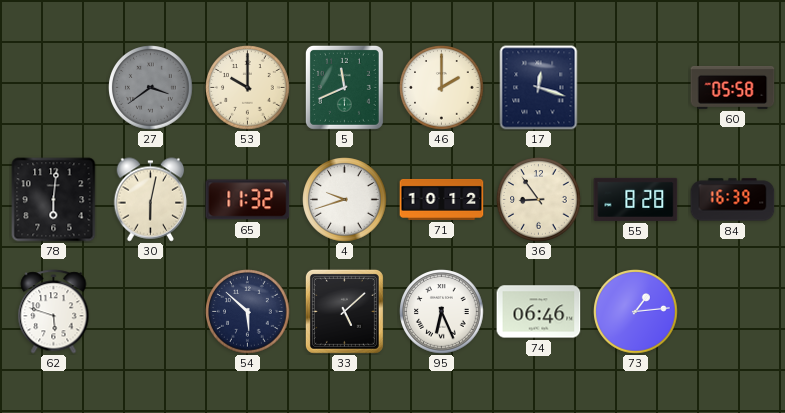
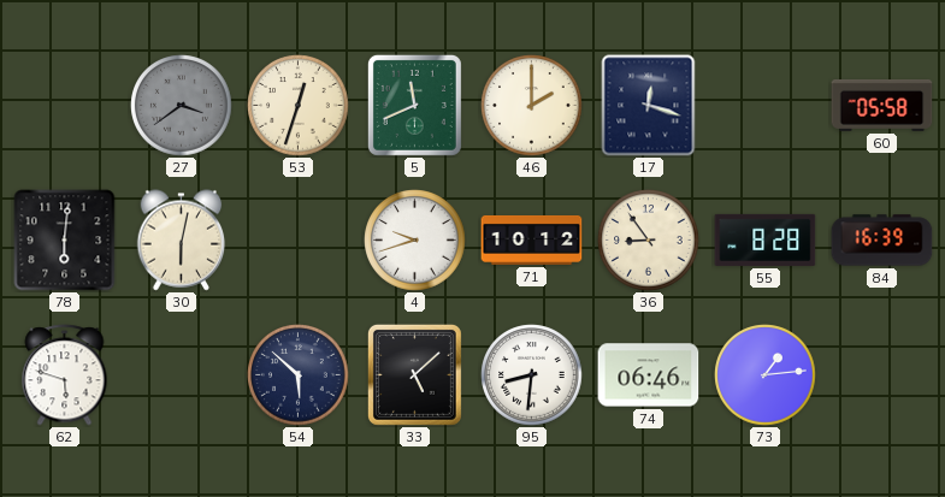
53: 10:00 -> 12:33 (299, 106)
65: 11:32 -> none (248, 200)
95: 6:26 -> 8:31 (532, 375)
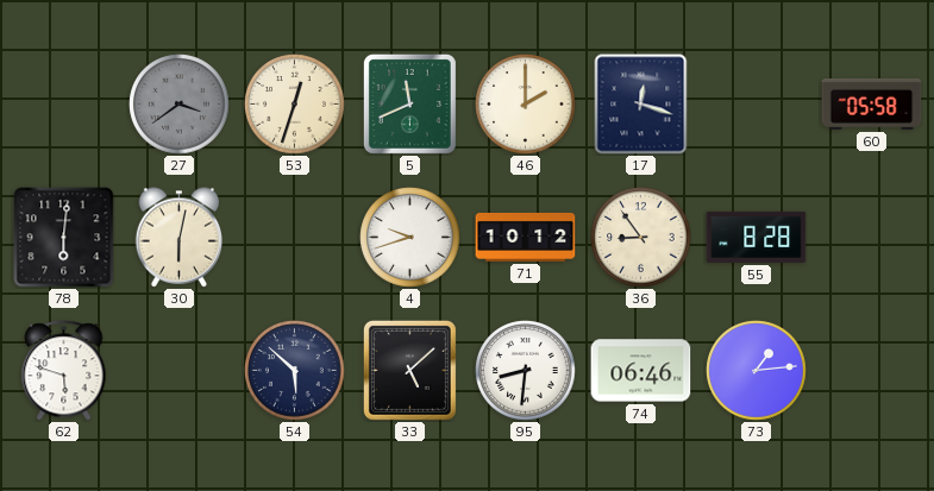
84: 16:39 -> none (882, 241)
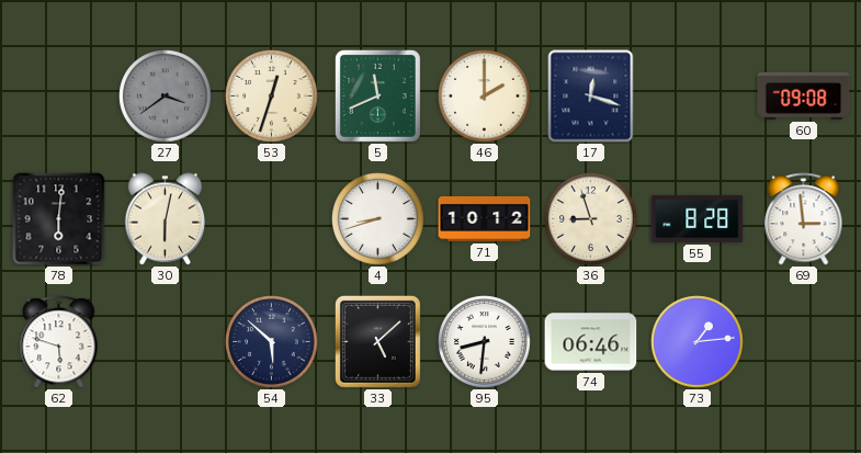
60: 05:58 -> 09:08 (804, 95)
4: 9:42 -> 8:42 (378, 219)
36: 8:54 -> 8:57 (591, 219)
69: none -> 2:59 (804, 219)
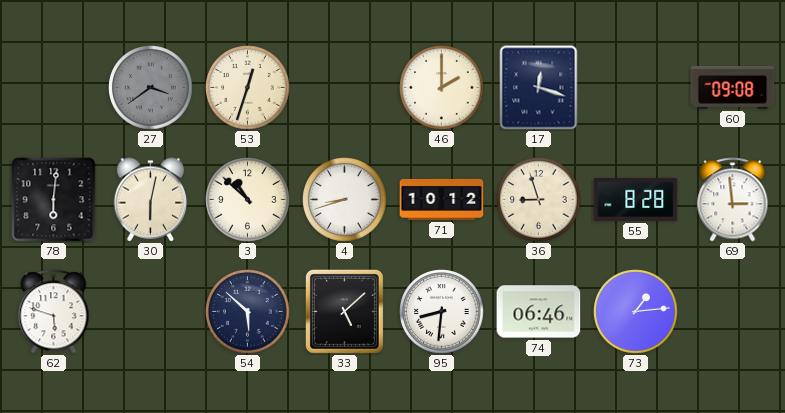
5: 11:41 -> none (377, 95)
3: none -> 10:52 (248, 200)
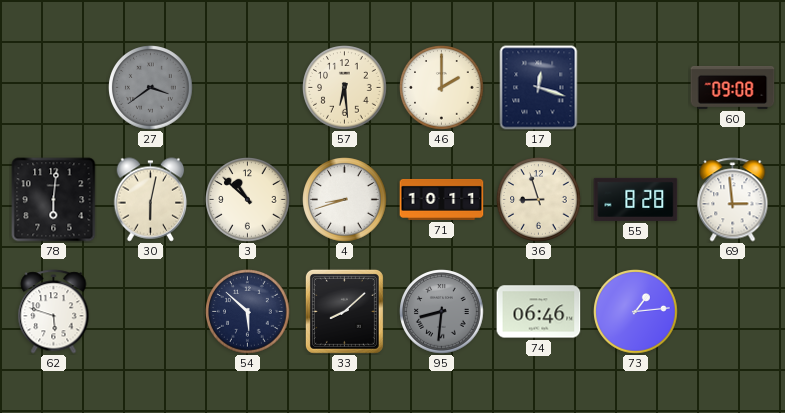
53: 12:33 -> none (248, 88)
57: none -> 6:29 (345, 88)
71: 10:12 -> 10:11 (442, 199)
33: 5:08 -> 8:08 (344, 311)
95 dial: white -> grey (442, 312)
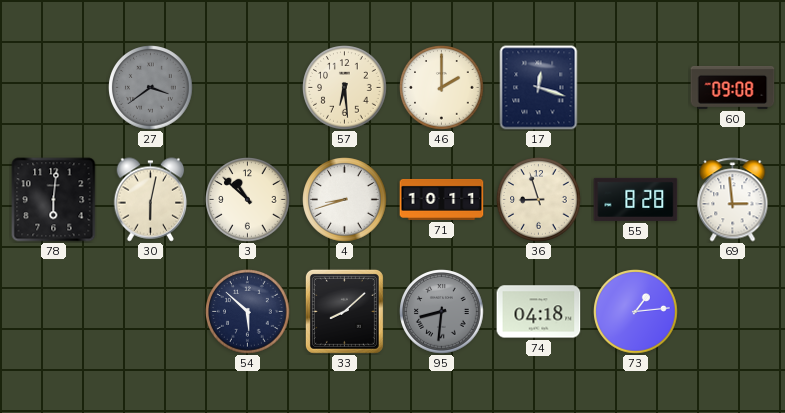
62: 5:48 -> none (54, 312)
74: 06:46 -> 04:18 (539, 312)
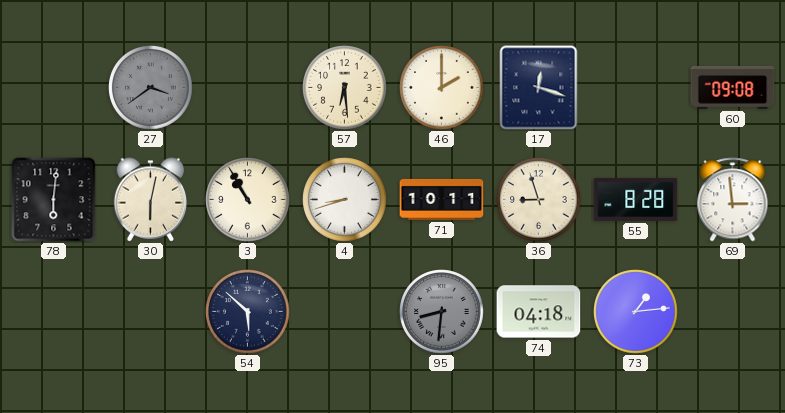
3: 10:52 -> 10:55 (248, 200)
33: 8:08 -> none (344, 311)
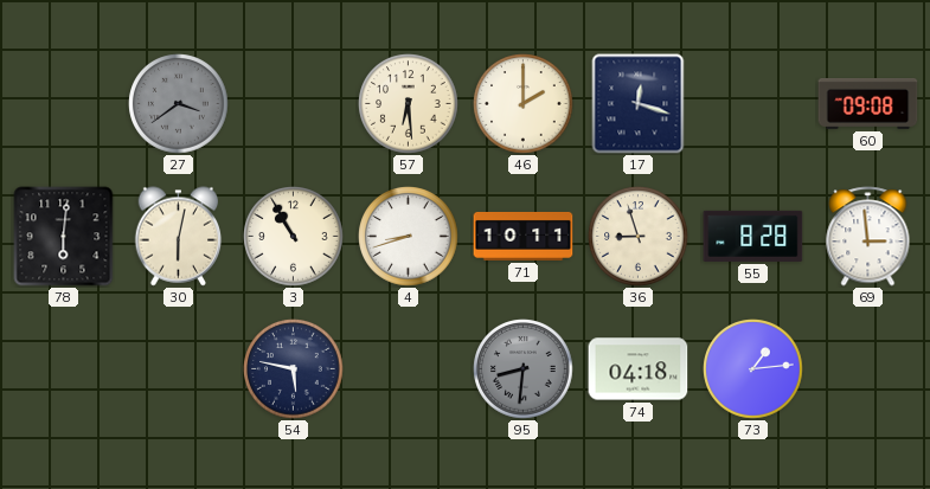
54: 5:52 -> 5:47 (294, 369)
